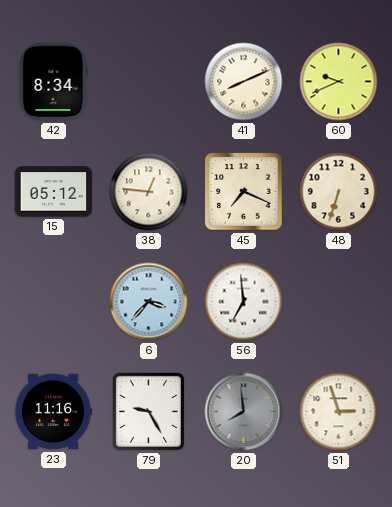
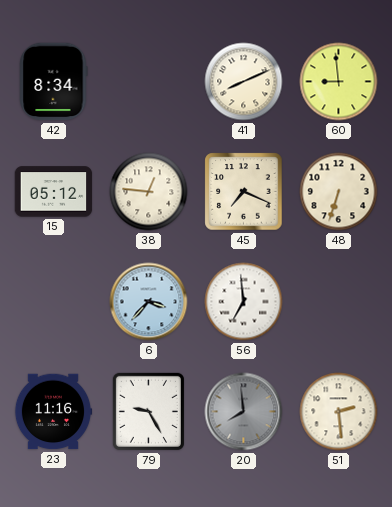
60: 9:41 -> 8:59 (339, 82)
51: 2:57 -> 2:29 (339, 412)
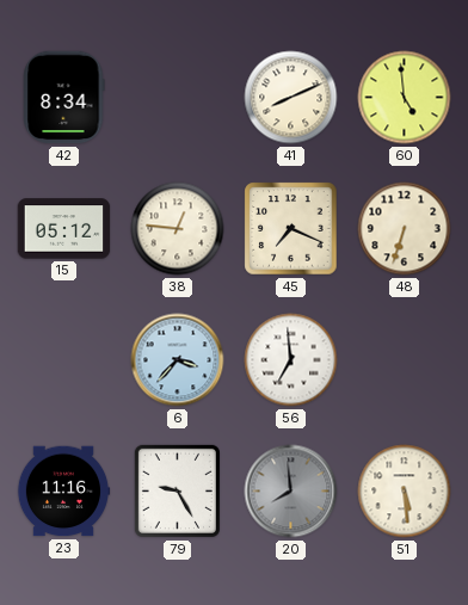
60: 8:59 -> 4:59 (405, 98)
51: 2:29 -> 5:29 (405, 492)
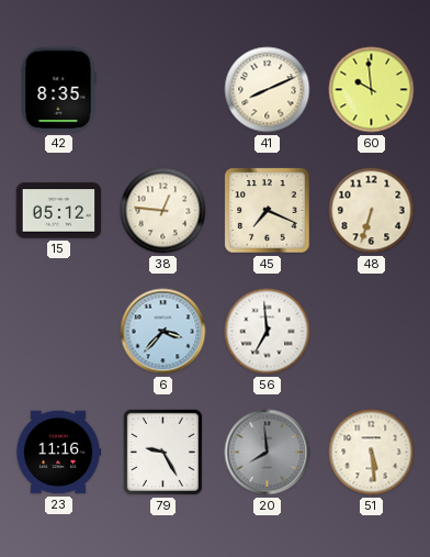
42: 8:34 -> 8:35 (59, 90)
60: 4:59 -> 9:59 (372, 90)
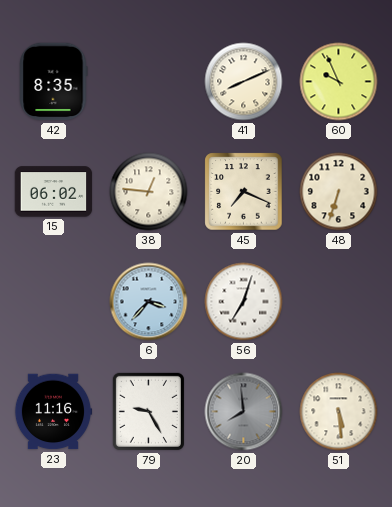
60: 9:59 -> 9:56 (339, 82)
15: 05:12 -> 06:02 (54, 192)
56: 6:59 -> 7:03 (244, 302)
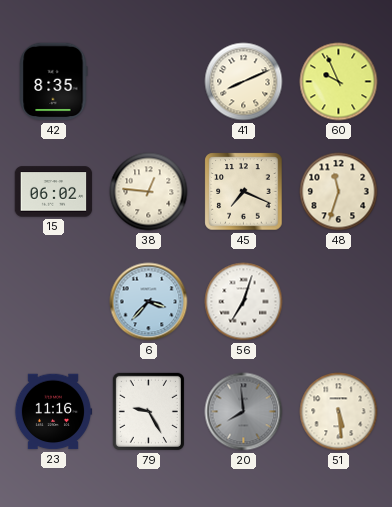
48: 6:33 -> 11:33 (339, 192)
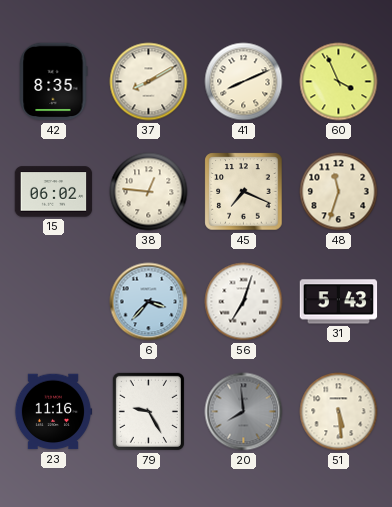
37: none -> 8:10 (149, 82)
60: 9:56 -> 3:56 (339, 82)
31: none -> 5:43 (339, 302)
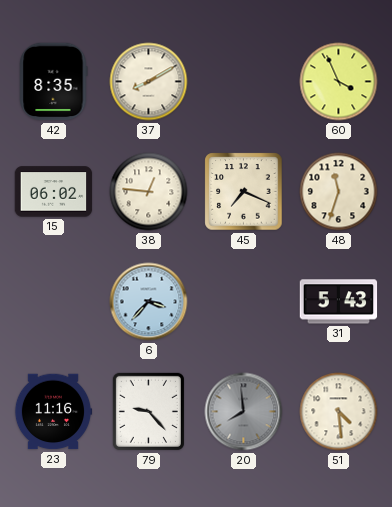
41: 8:11 -> none (244, 82)
56: 7:03 -> none (244, 302)
79: 9:25 -> 9:23 (148, 411)
51: 5:29 -> 4:29 (339, 412)
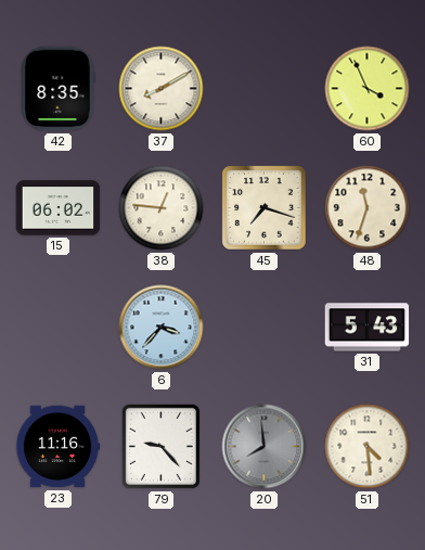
45: 7:19 -> 7:18 (265, 208)
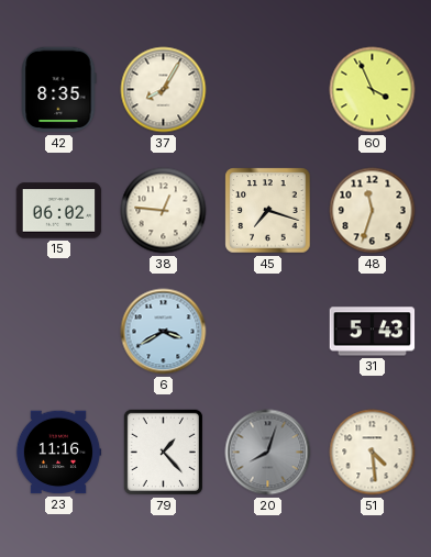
37: 8:10 -> 8:05 (164, 90)
6: 3:37 -> 3:40 (164, 332)
79: 9:23 -> 1:23 (163, 452)
20: 7:59 -> 8:03 (268, 453)
